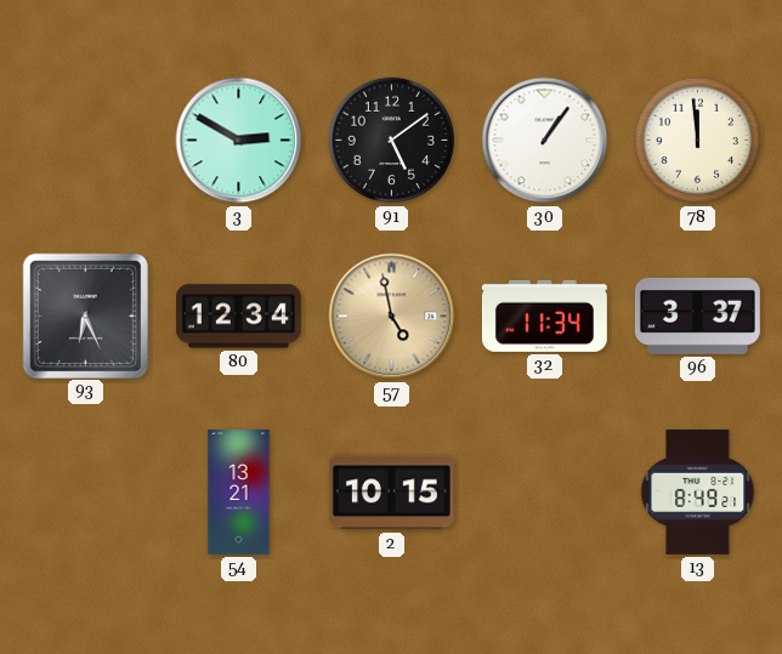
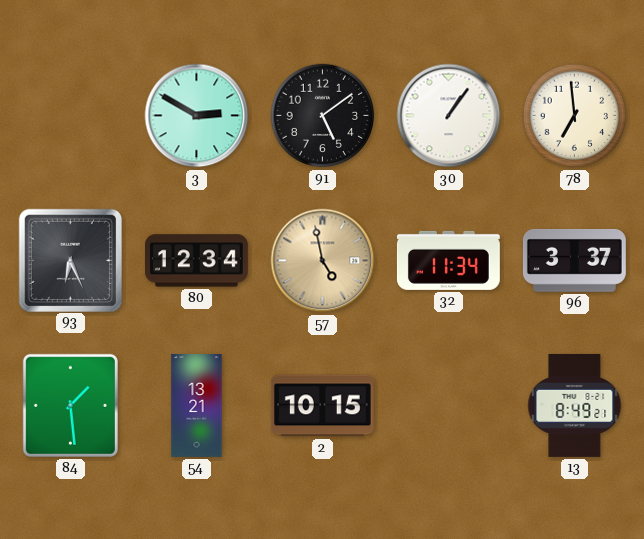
78: 11:59 -> 6:59 (575, 116)
84: none -> 1:29 (70, 405)
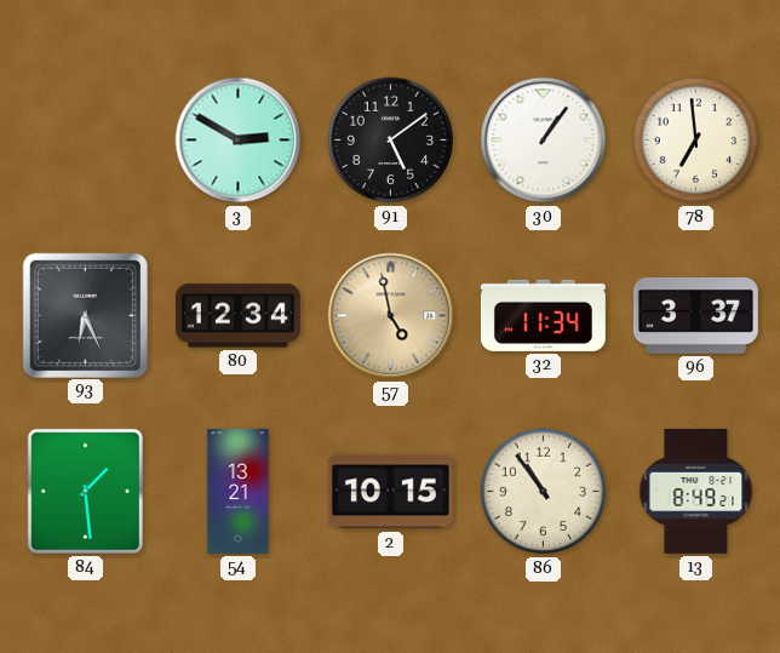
86: none -> 10:54 (544, 492)
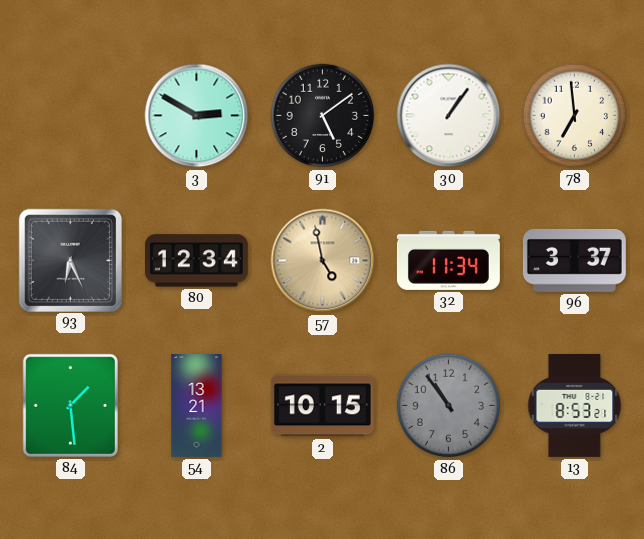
86 dial: cream -> grey (449, 406)
13: 8:49 -> 8:53 (575, 405)
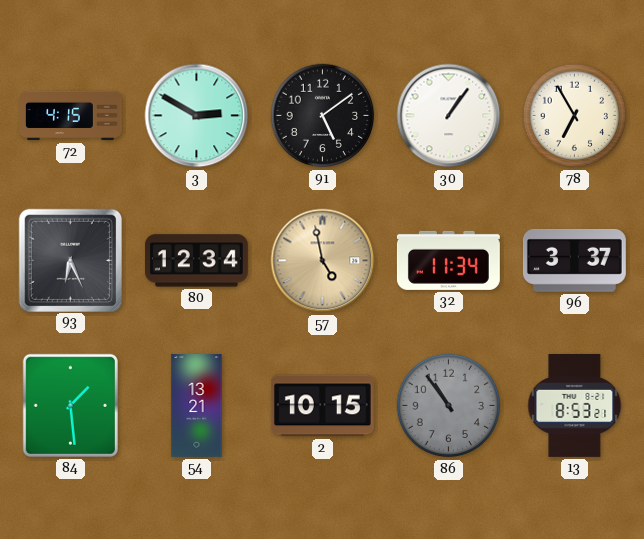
72: none -> 4:15 (71, 116)
78: 6:59 -> 6:55 (575, 116)
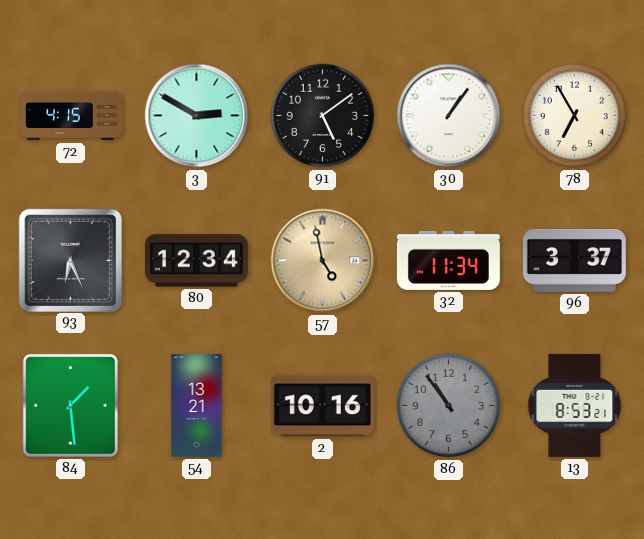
2: 10:15 -> 10:16 (322, 406)
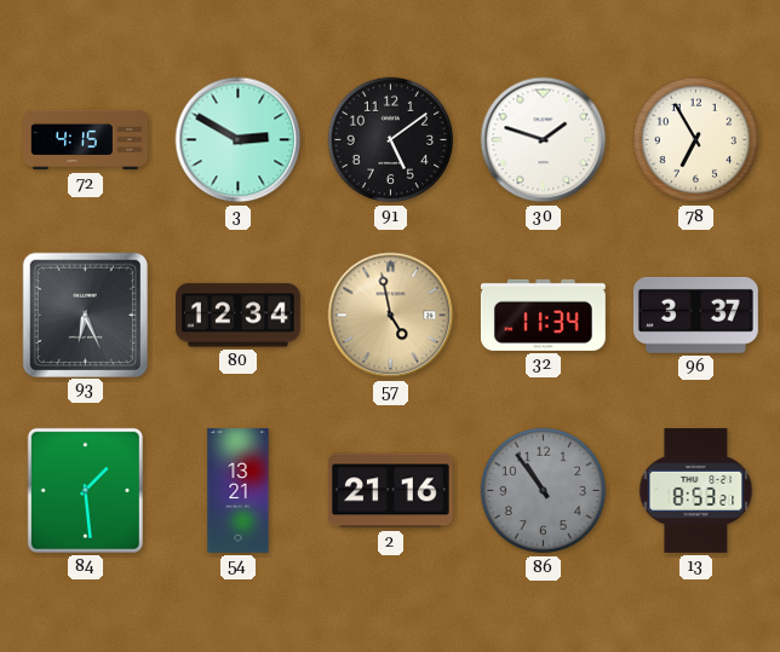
30: 1:06 -> 1:48 (544, 140)
2: 10:16 -> 21:16 (390, 491)
